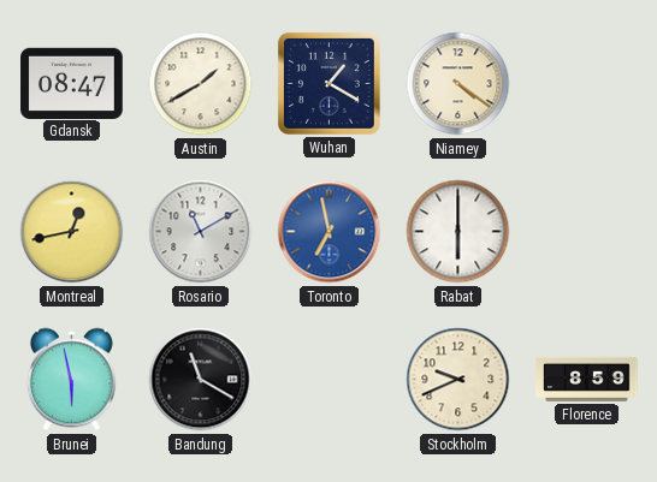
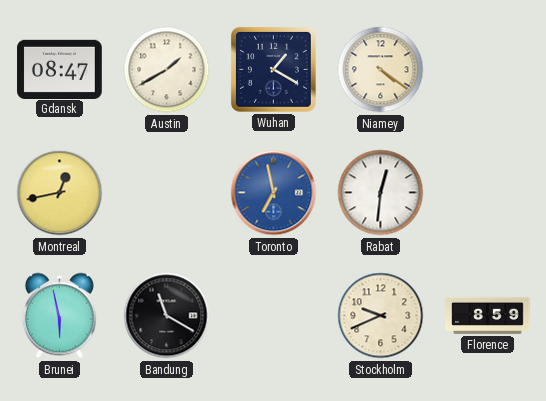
Rosario: 11:10 -> none (201, 232)
Rabat: 6:00 -> 12:31 (381, 193)
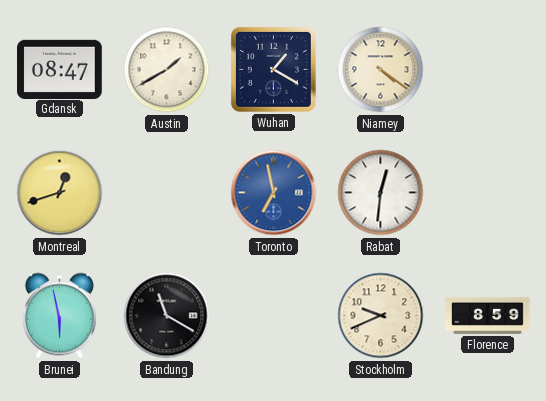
Montreal: 12:43 -> 12:42 (60, 193)
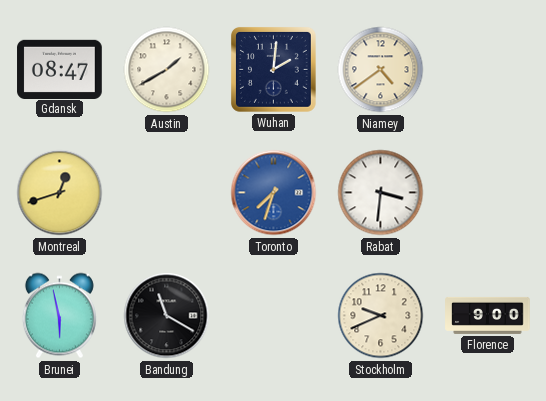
Wuhan: 1:20 -> 2:01 (273, 69)
Niamey: 4:21 -> 4:39 (381, 70)
Toronto: 6:58 -> 7:33 (274, 193)
Rabat: 12:31 -> 3:31 (381, 193)
Florence: 8:59 -> 9:00 (488, 315)
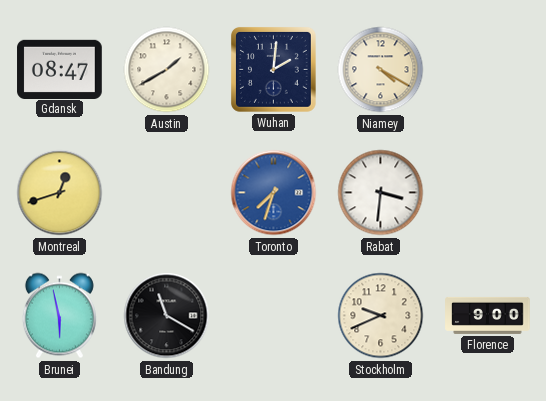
Niamey: 4:39 -> 4:20 (381, 70)
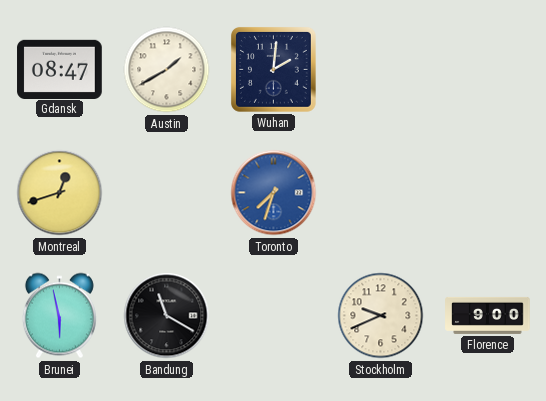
Niamey: 4:20 -> none (381, 70)
Rabat: 3:31 -> none (381, 193)
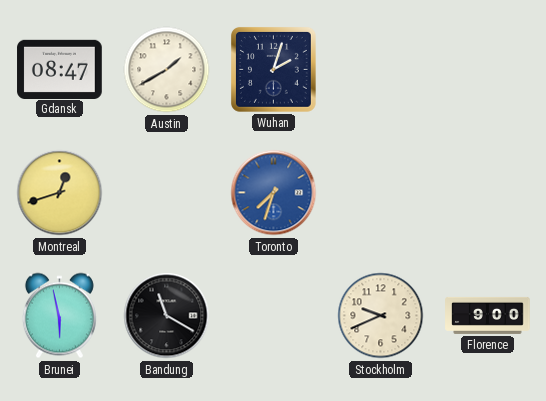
Wuhan: 2:01 -> 2:03 (273, 69)
